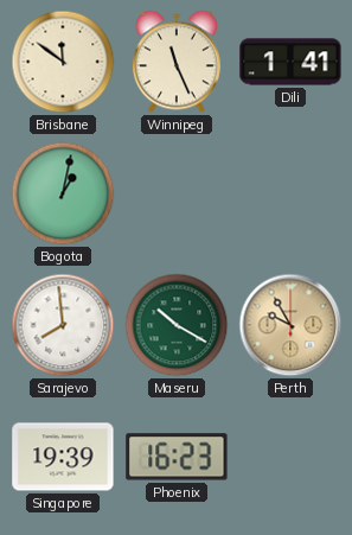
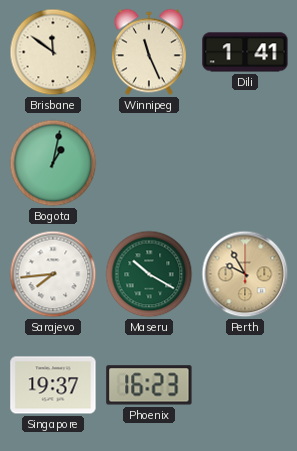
Sarajevo: 7:59 -> 7:44 (53, 274)
Singapore: 19:39 -> 19:37 (53, 385)
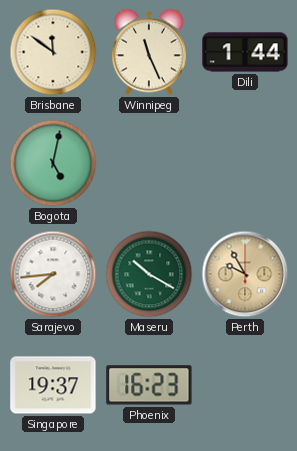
Dili: 1:41 -> 1:44 (245, 52)
Bogota: 1:02 -> 5:02 (53, 163)
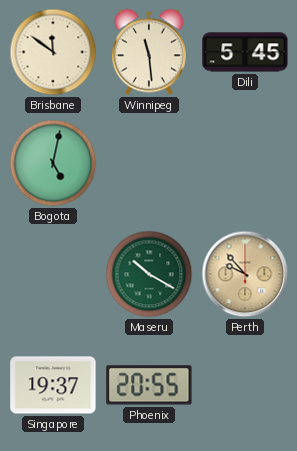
Winnipeg: 11:26 -> 11:29 (149, 52)
Dili: 1:44 -> 5:45 (245, 52)
Sarajevo: 7:44 -> none (53, 274)
Perth: 9:55 -> 9:53 (245, 274)
Phoenix: 16:23 -> 20:55 (149, 385)
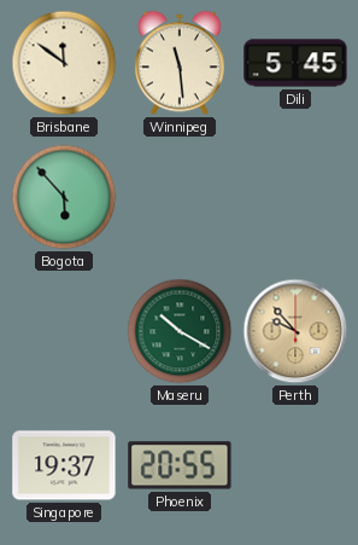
Bogota: 5:02 -> 5:53 (64, 197)
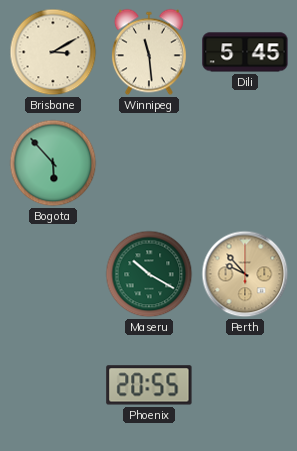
Brisbane: 11:51 -> 3:10 (53, 52)
Singapore: 19:37 -> none (64, 465)
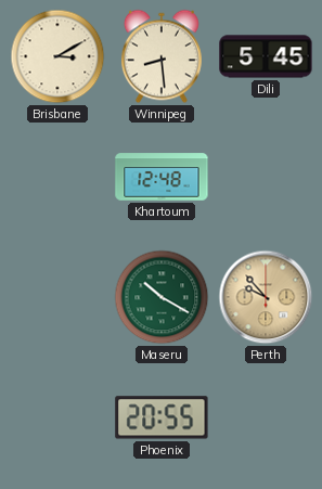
Winnipeg: 11:29 -> 8:29 (162, 56)
Bogota: 5:53 -> none (53, 163)
Khartoum: none -> 12:48 (162, 177)
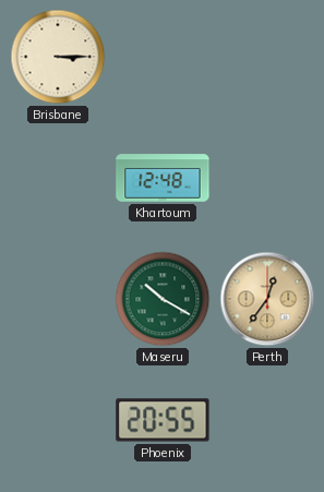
Brisbane: 3:10 -> 3:15 (58, 57)
Winnipeg: 8:29 -> none (162, 56)
Dili: 5:45 -> none (266, 56)
Perth: 9:53 -> 12:36 (267, 299)
